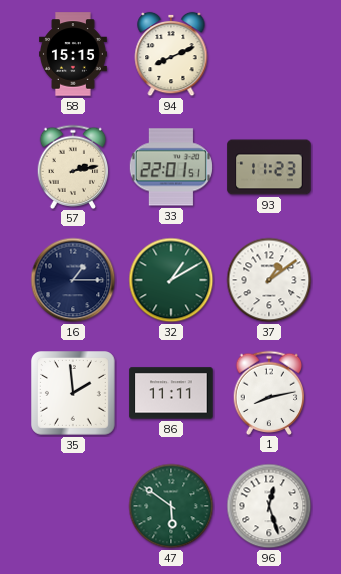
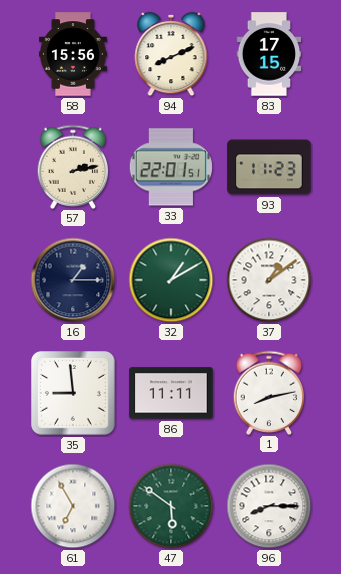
58: 15:15 -> 15:56 (74, 54)
83: none -> 17:15 (269, 54)
35: 1:59 -> 8:59 (74, 394)
61: none -> 6:55 (73, 506)
96: 12:27 -> 8:15 (269, 506)
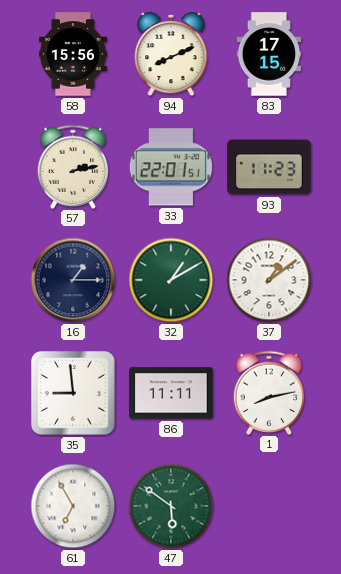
96: 8:15 -> none (269, 506)
